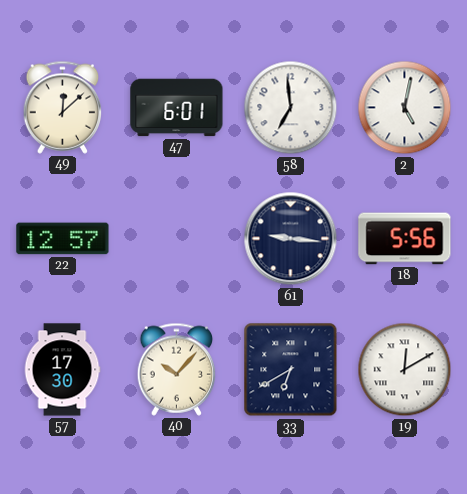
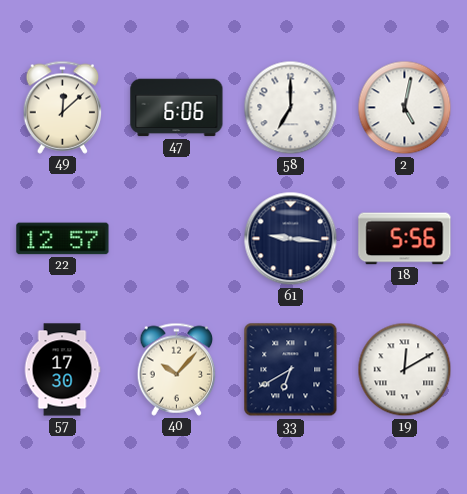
47: 6:01 -> 6:06 (177, 108)
58: 6:59 -> 7:00 (291, 108)
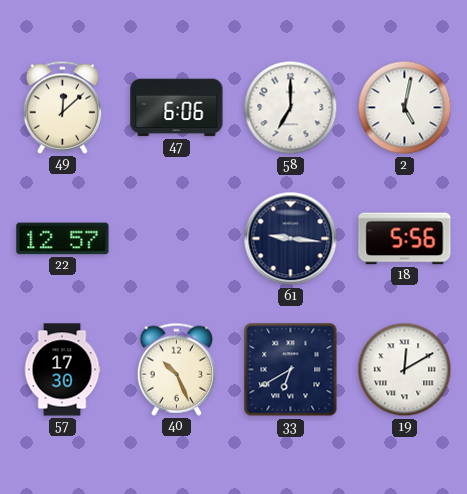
40: 10:07 -> 10:26 (177, 369)
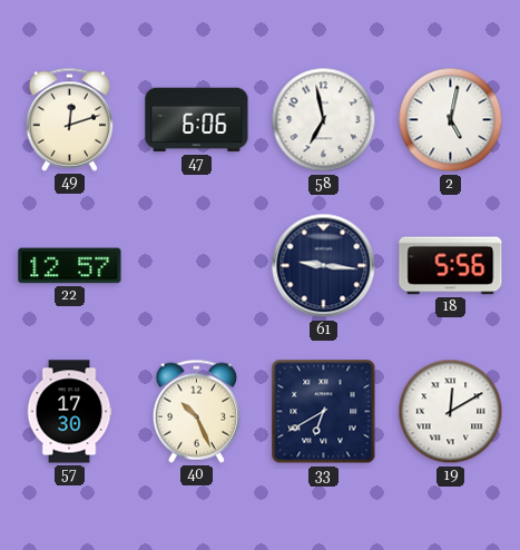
49: 12:08 -> 12:12 (70, 119)
58: 7:00 -> 6:58 (324, 120)
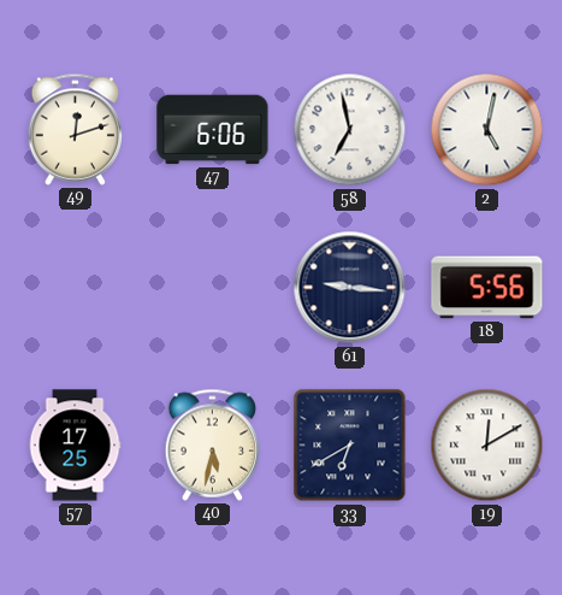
22: 12:57 -> none (70, 266)
57: 17:30 -> 17:25 (75, 446)
40: 10:26 -> 5:32 (213, 444)
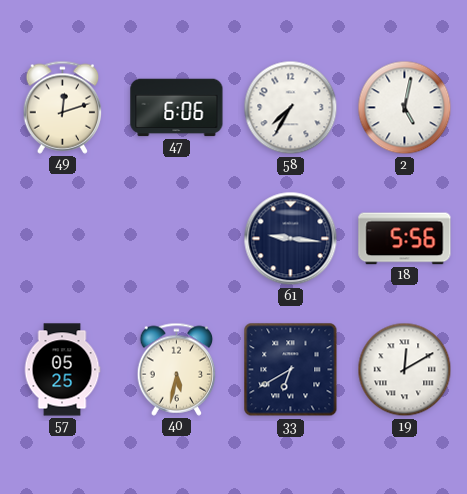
58: 6:58 -> 7:35 (291, 108)
57: 17:25 -> 05:25 (62, 370)
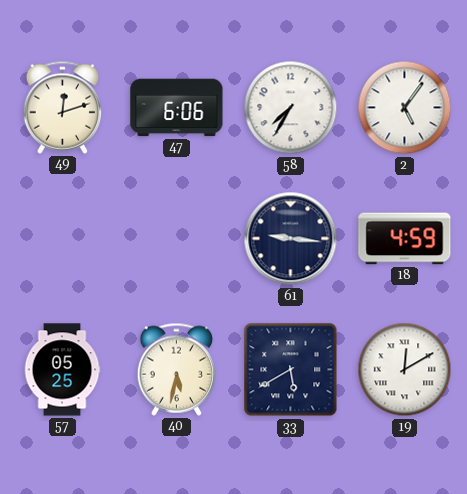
2: 5:02 -> 5:06 (405, 108)
18: 5:56 -> 4:59 (405, 239)
33: 6:40 -> 5:40 (291, 370)
